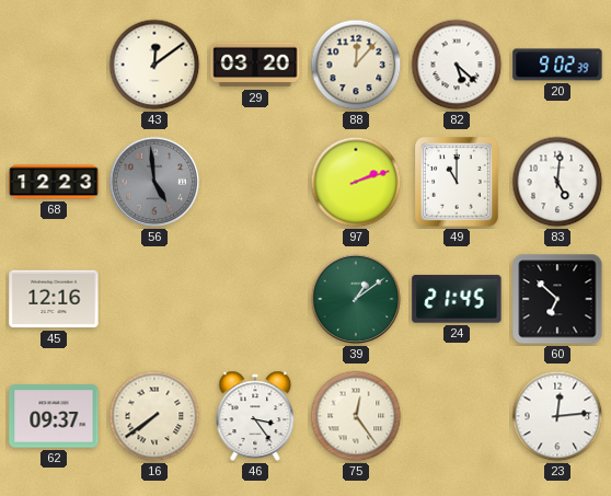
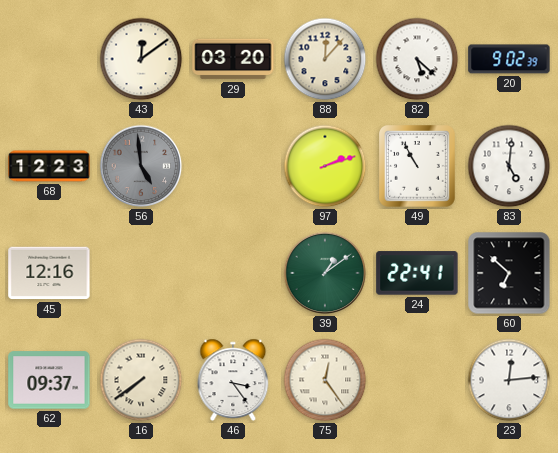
49: 11:00 -> 10:55 (418, 167)
24: 21:45 -> 22:41 (417, 273)
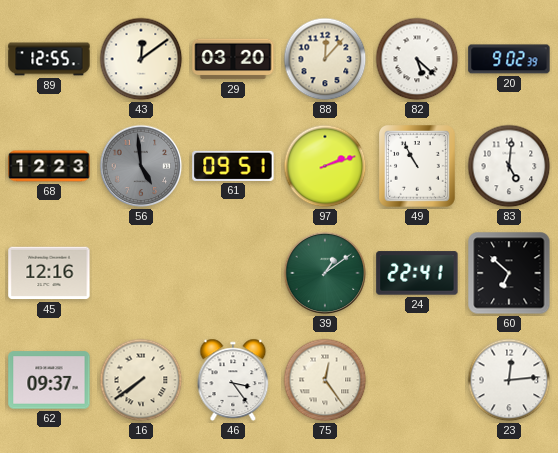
89: none -> 12:55 (49, 59)
61: none -> 09:51 (233, 166)
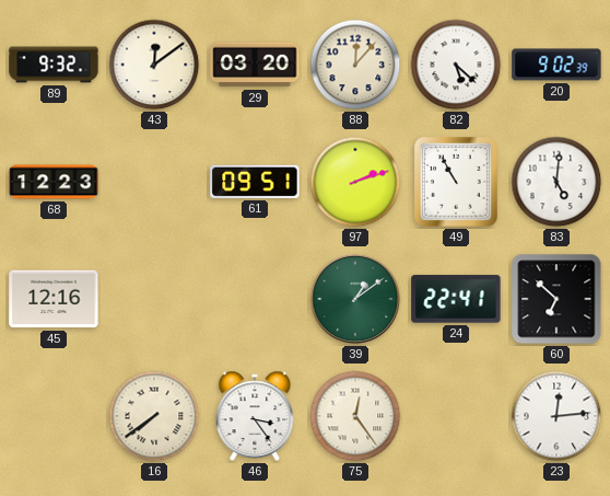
89: 12:55 -> 9:32 (54, 65)
56: 4:59 -> none (141, 166)
62: 09:37 -> none (49, 380)
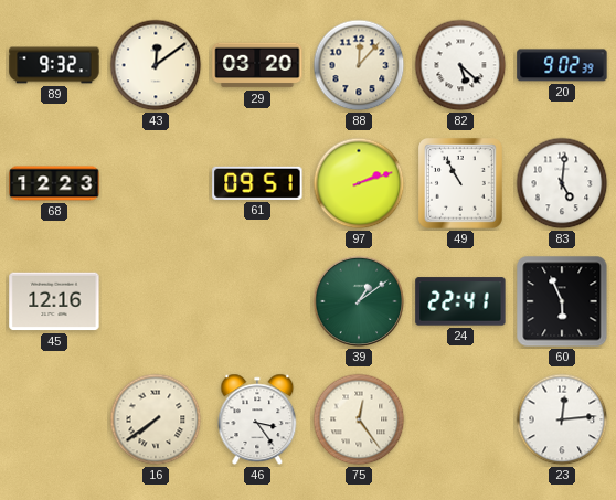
60: 6:52 -> 5:56 (562, 301)
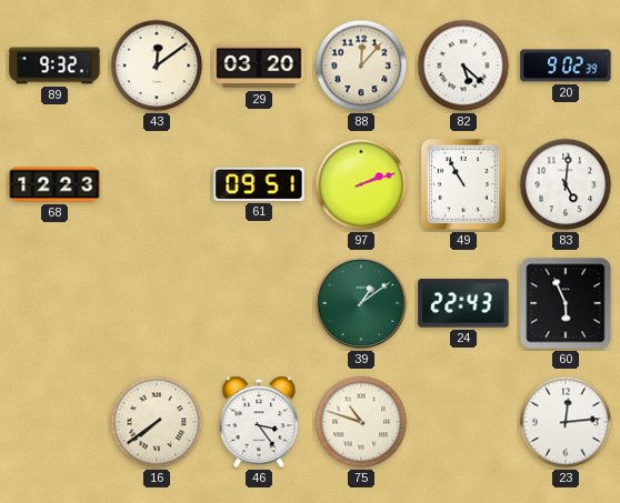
45: 12:16 -> none (54, 301)
24: 22:41 -> 22:43 (463, 303)
75: 12:24 -> 10:48 (361, 422)
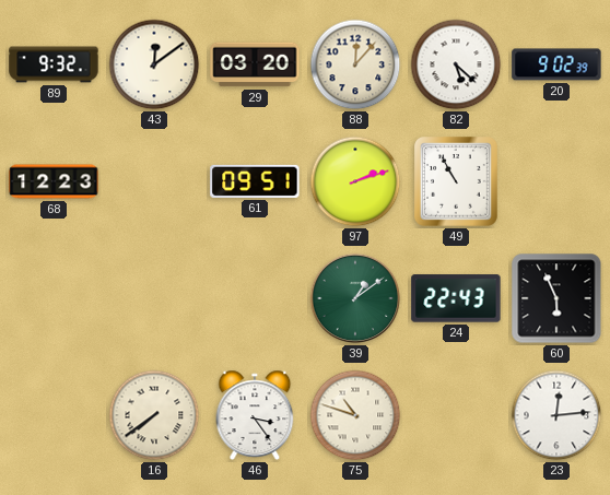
83: 5:01 -> none (566, 184)
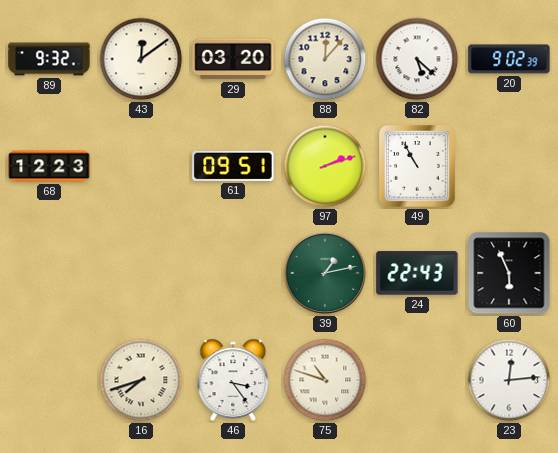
39: 1:09 -> 1:13 (325, 273)
16: 7:39 -> 7:42 (141, 380)
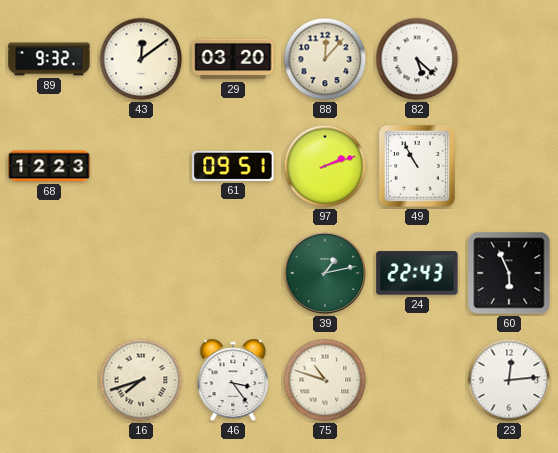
20: 9:02 -> none (509, 59)
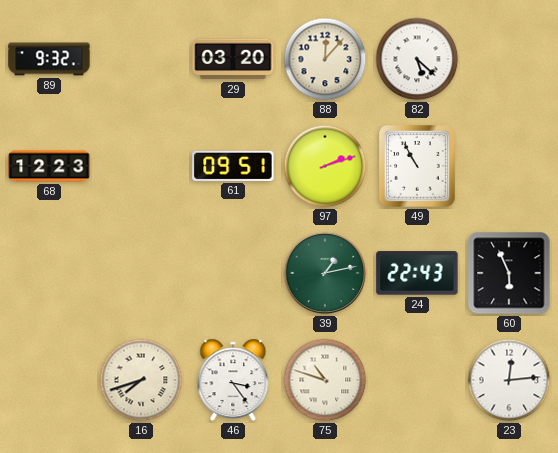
43: 12:09 -> none (141, 59)
